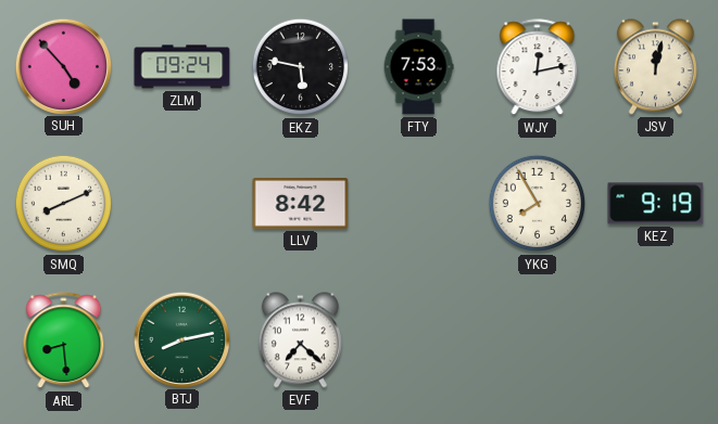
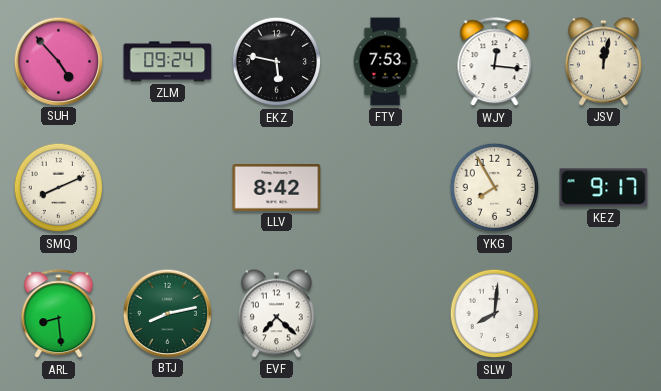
WJY: 12:13 -> 12:16 (495, 62)
KEZ: 9:19 -> 9:17 (604, 188)
SLW: none -> 8:01 (495, 314)
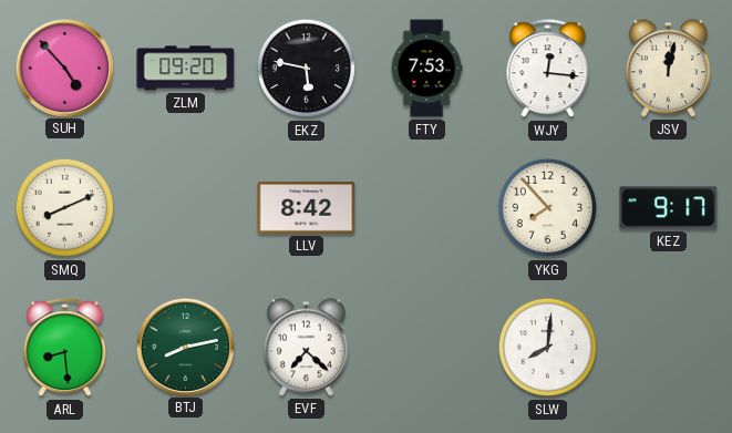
ZLM: 09:24 -> 09:20 (186, 69)
YKG: 7:55 -> 7:53 (548, 208)
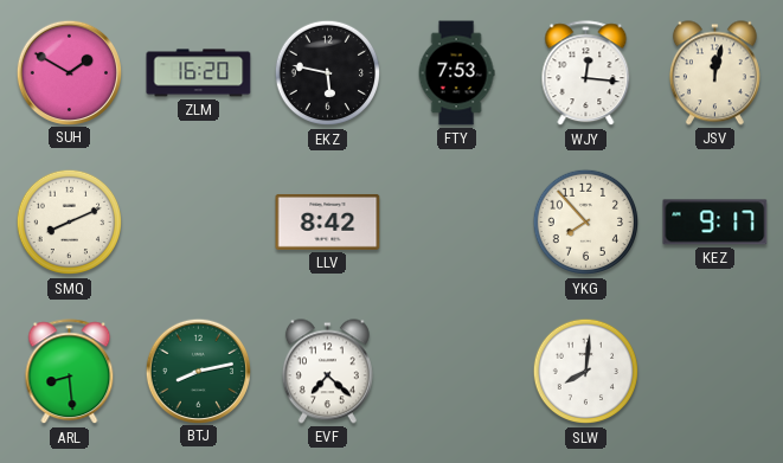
SUH: 4:53 -> 1:50 (69, 72)
ZLM: 09:20 -> 16:20 (199, 73)
